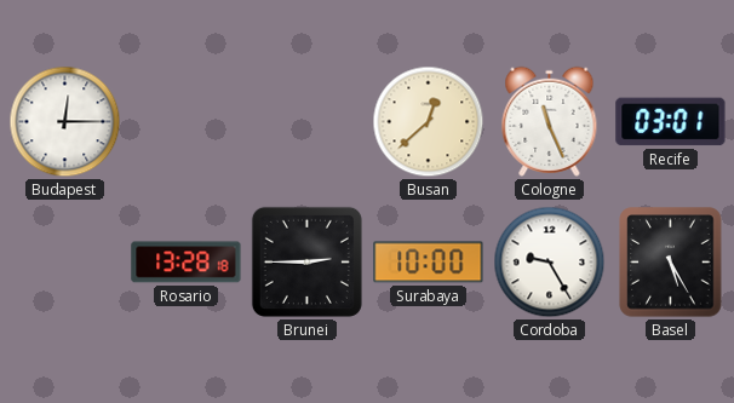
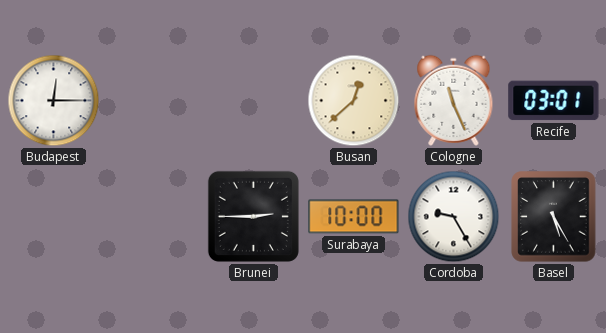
Rosario: 13:28 -> none (187, 263)
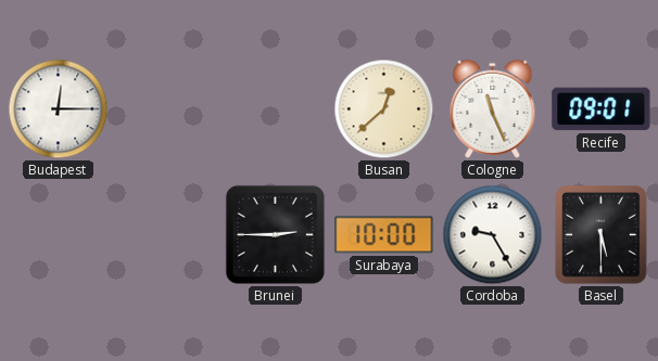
Recife: 03:01 -> 09:01 (602, 109)
Basel: 5:25 -> 5:30 (602, 235)
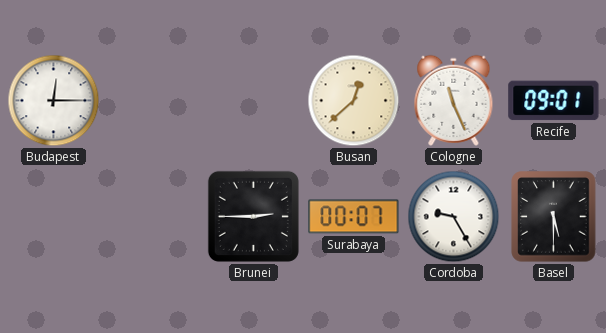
Surabaya: 10:00 -> 00:07 (354, 217)
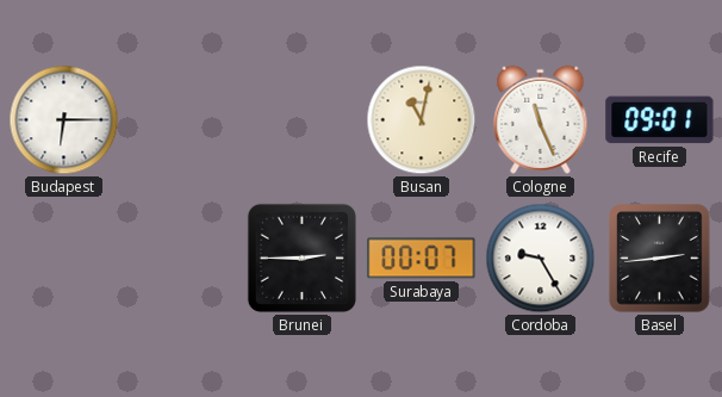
Budapest: 12:15 -> 6:15 (64, 120)
Busan: 12:38 -> 11:02 (422, 120)
Basel: 5:30 -> 2:44 (660, 259)
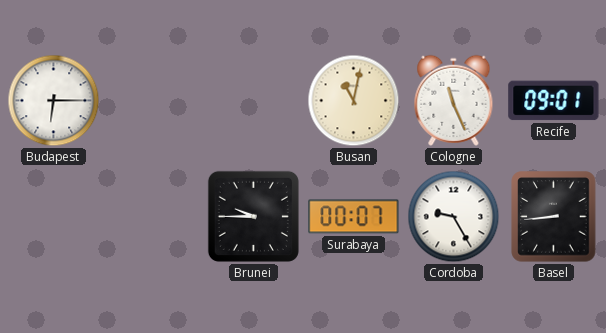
Brunei: 2:45 -> 9:45 (253, 216)
Basel: 2:44 -> 8:44 (554, 217)
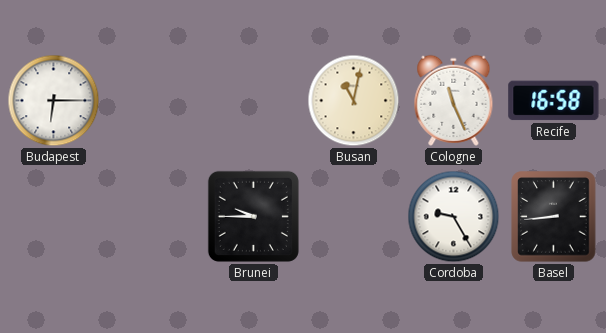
Recife: 09:01 -> 16:58 (554, 101)
Surabaya: 00:07 -> none (354, 217)
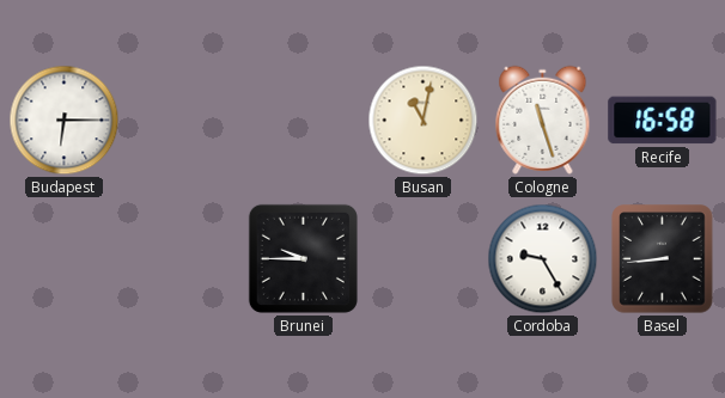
Cologne: 11:26 -> 11:27 (543, 120)
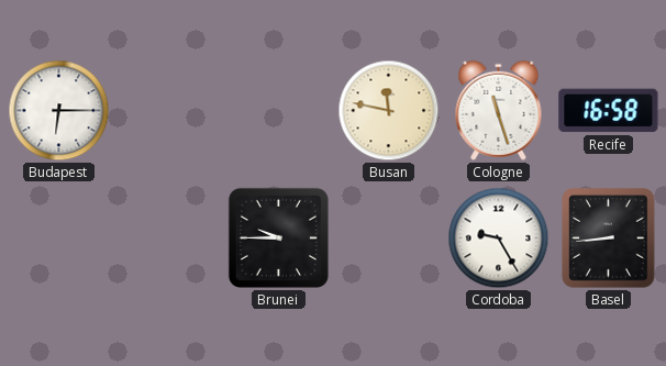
Busan: 11:02 -> 11:47 (389, 111)
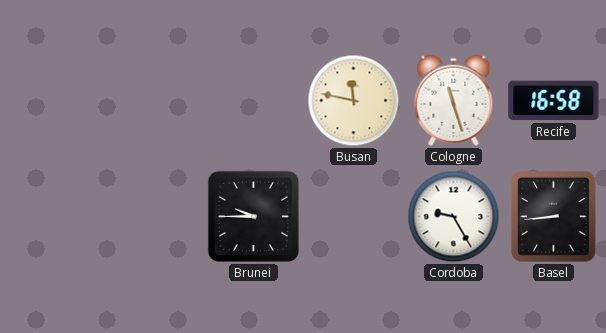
Budapest: 6:15 -> none (59, 111)
